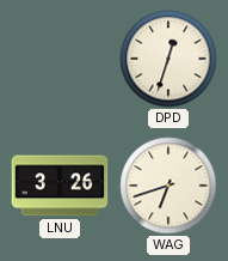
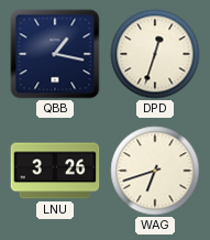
QBB: none -> 1:17 (55, 54)
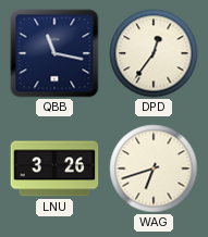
QBB: 1:17 -> 11:17 (54, 53)
DPD: 12:33 -> 12:36 (154, 53)
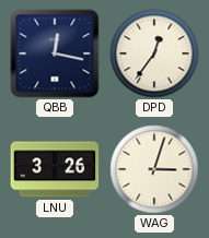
QBB: 11:17 -> 12:17 (55, 53)
WAG: 6:42 -> 3:03 (154, 169)
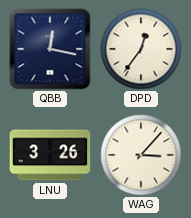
WAG: 3:03 -> 3:07 (141, 155)
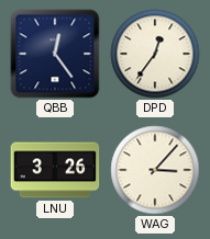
QBB: 12:17 -> 12:24 (55, 54)
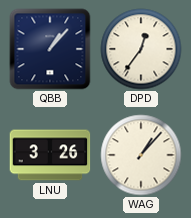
QBB: 12:24 -> 1:07 (50, 49)
WAG: 3:07 -> 1:07 (141, 155)
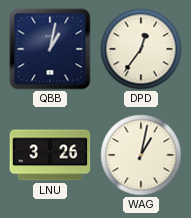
QBB: 1:07 -> 1:02 (50, 49)
WAG: 1:07 -> 1:02 (141, 155)
